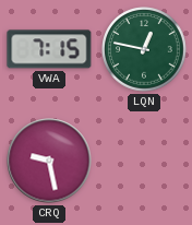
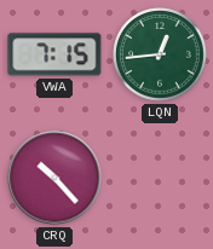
LQN: 12:47 -> 12:44 (160, 54)
CRQ: 9:28 -> 10:23 (54, 178)
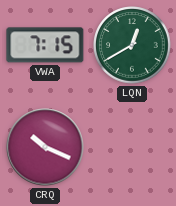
LQN: 12:44 -> 12:40 (132, 45)
CRQ: 10:23 -> 10:19 (45, 147)
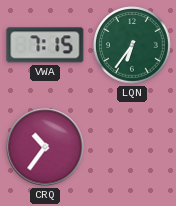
LQN: 12:40 -> 6:36 (132, 45)
CRQ: 10:19 -> 10:36 (45, 147)
